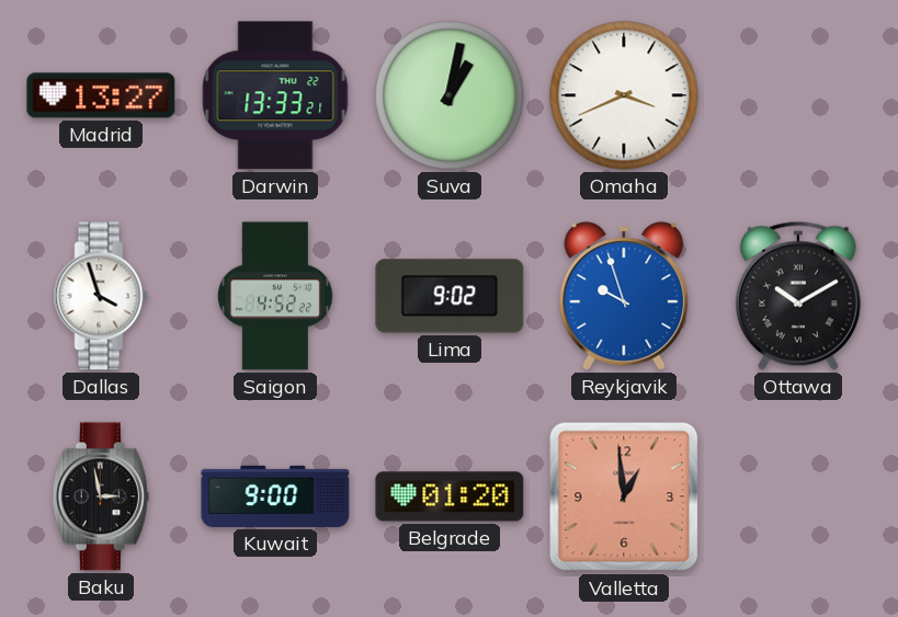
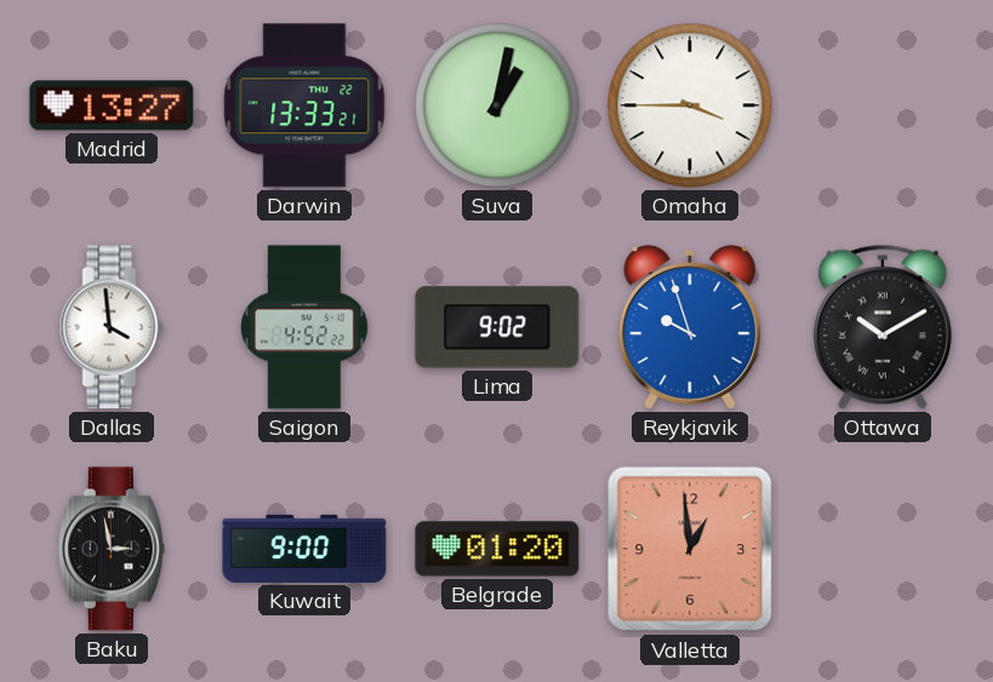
Omaha: 3:41 -> 3:45 (690, 105)
Dallas: 3:57 -> 3:59 (112, 327)
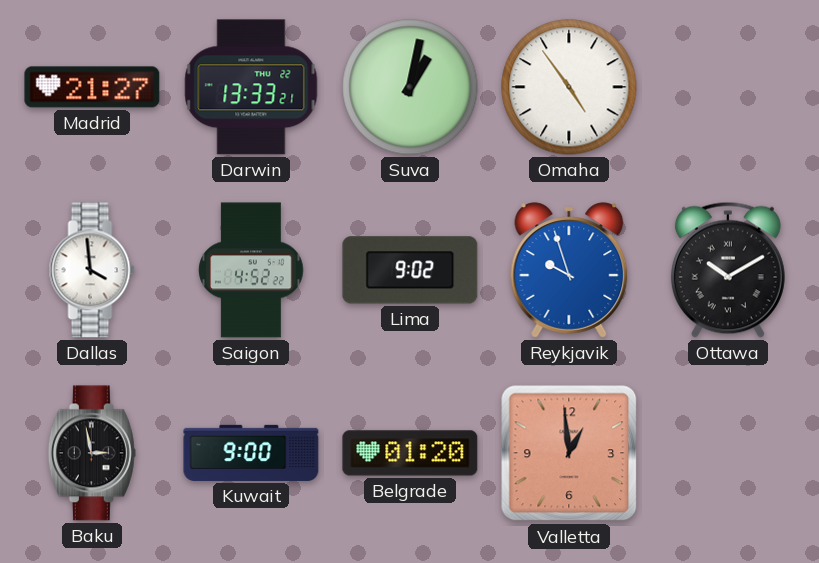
Madrid: 13:27 -> 21:27 (92, 87)
Omaha: 3:45 -> 4:54 (569, 87)
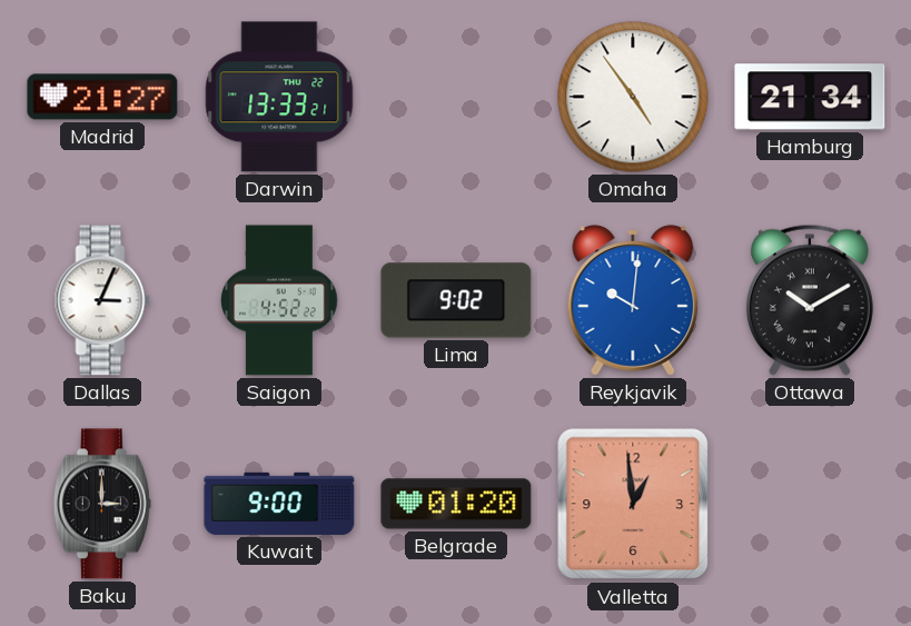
Suva: 1:02 -> none (410, 87)
Hamburg: none -> 21:34 (810, 97)
Dallas: 3:59 -> 3:04 (102, 300)
Reykjavik: 9:57 -> 10:01 (633, 300)
Baku: 2:58 -> 3:00 (102, 504)
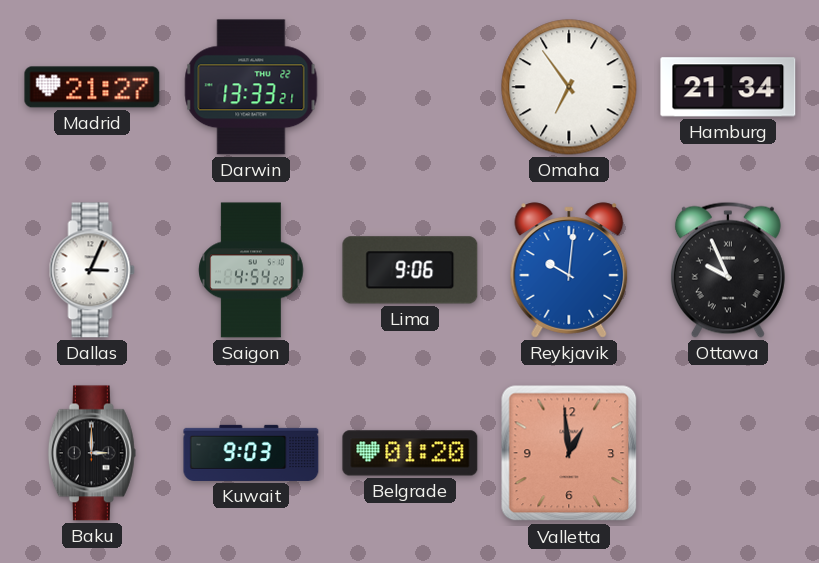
Omaha: 4:54 -> 6:54 (569, 87)
Saigon: 4:52 -> 4:54 (251, 270)
Lima: 9:02 -> 9:06 (410, 270)
Ottawa: 10:10 -> 9:56 (728, 270)
Kuwait: 9:00 -> 9:03 (251, 453)
